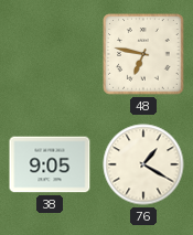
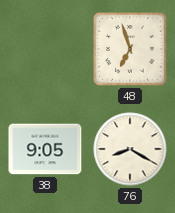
48: 6:47 -> 6:57 (130, 49)
76: 1:20 -> 8:20 (130, 149)
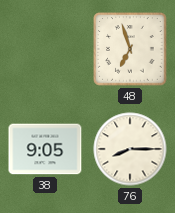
76: 8:20 -> 8:15 (130, 149)
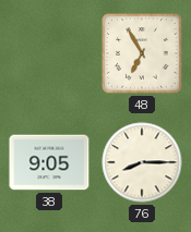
48: 6:57 -> 6:55 (142, 53)
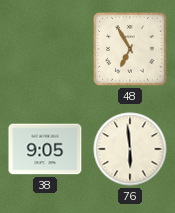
76: 8:15 -> 5:59 (130, 149)
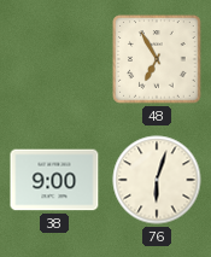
38: 9:05 -> 9:00 (54, 180)
76: 5:59 -> 6:03 (157, 180)
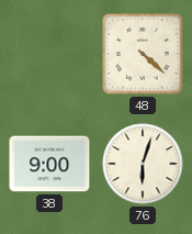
48: 6:55 -> 4:22 (143, 54)
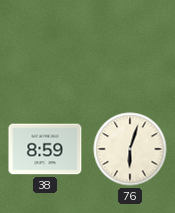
48: 4:22 -> none (143, 54)
38: 9:00 -> 8:59 (45, 149)
